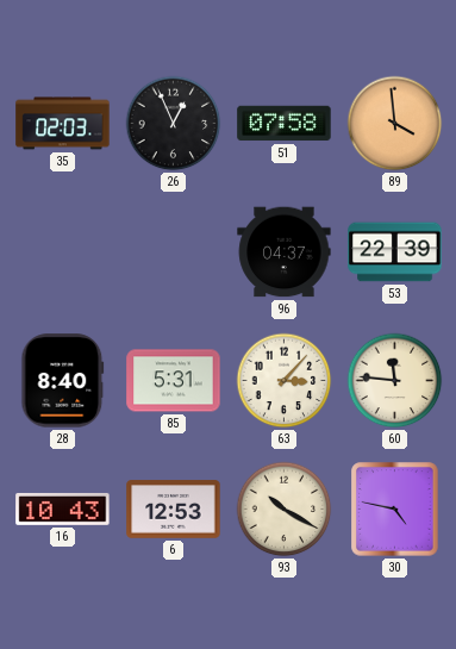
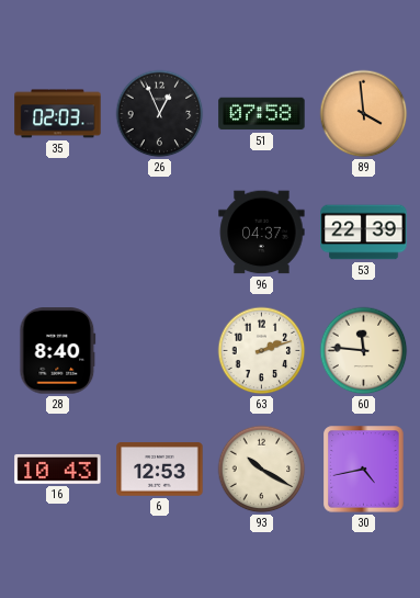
85: 5:31 -> none (174, 381)
63: 3:07 -> 2:12 (262, 351)
30: 4:47 -> 4:43 (364, 470)
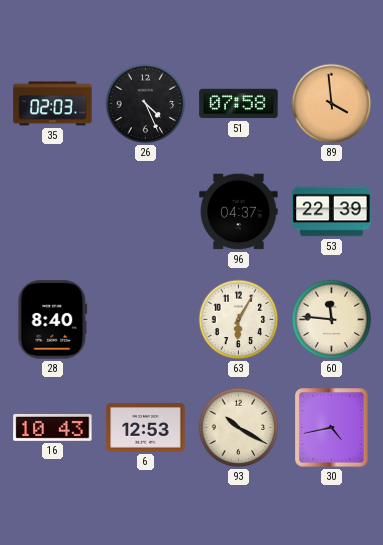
26: 12:56 -> 4:26 (146, 104)
63: 2:12 -> 6:05 (239, 320)
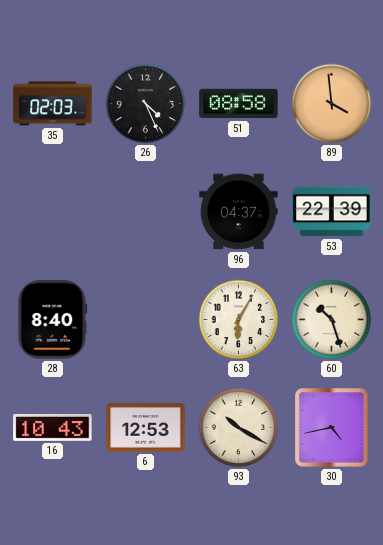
51: 07:58 -> 08:58 (239, 104)
60: 11:46 -> 10:27 (332, 320)
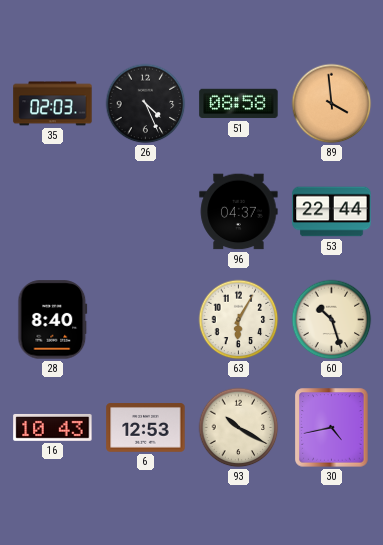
53: 22:39 -> 22:44 (332, 212)
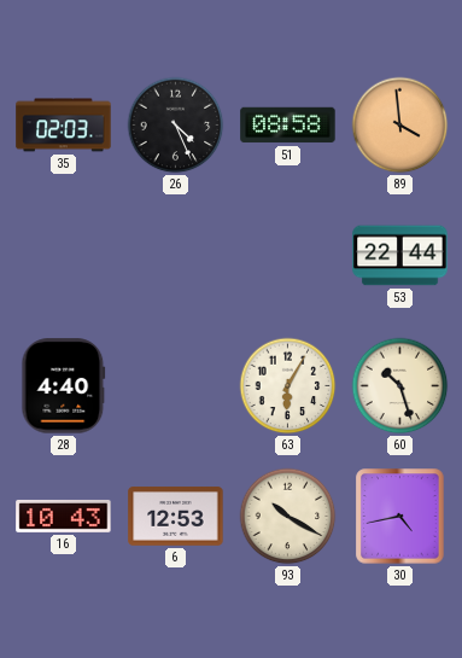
96: 04:37 -> none (239, 212)
28: 8:40 -> 4:40 (64, 386)
